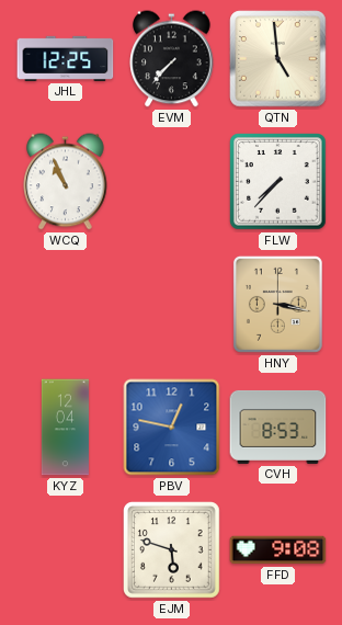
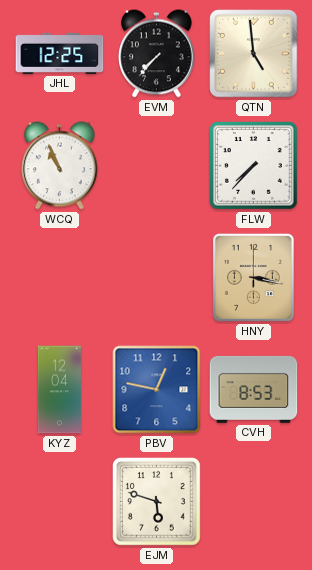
FFD: 9:08 -> none (278, 550)
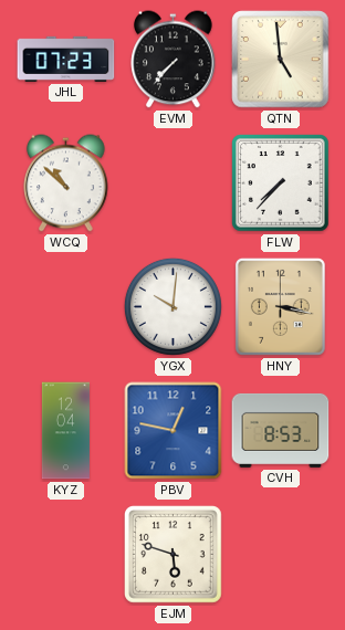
JHL: 12:25 -> 07:23 (66, 59)
WCQ: 10:56 -> 10:52 (66, 183)
YGX: none -> 10:01 (172, 306)
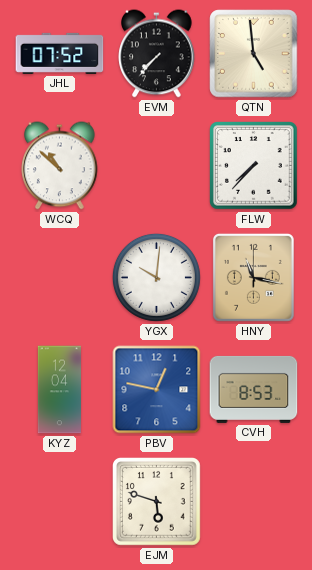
JHL: 07:23 -> 07:52 (60, 53)
HNY: 3:17 -> 11:17 (253, 277)
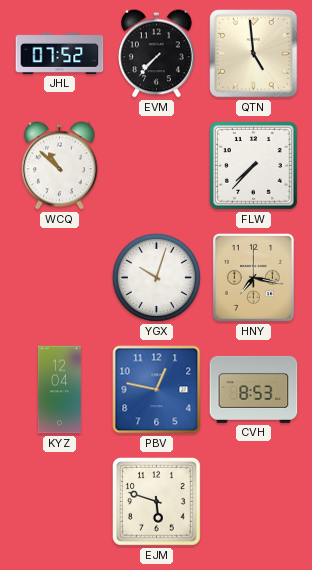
YGX: 10:01 -> 10:03 (156, 277)
HNY: 11:17 -> 7:17 (253, 277)
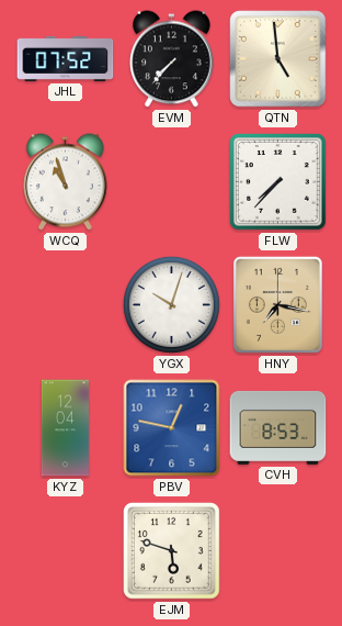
WCQ: 10:52 -> 10:57 (66, 182)
